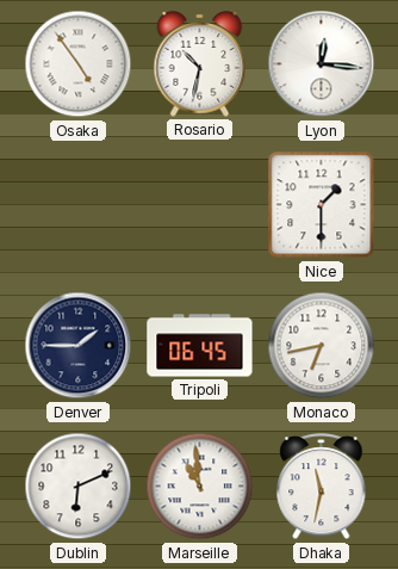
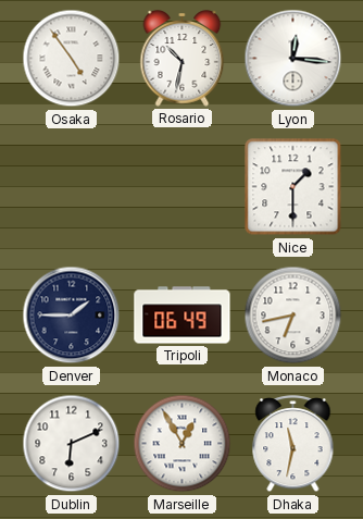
Tripoli: 06:45 -> 06:49 (183, 316)
Marseille: 10:59 -> 12:55 (183, 444)
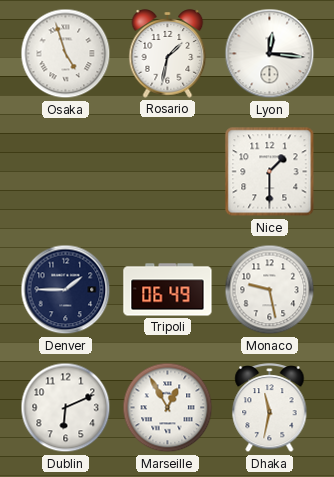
Osaka: 4:54 -> 4:57 (66, 54)
Rosario: 10:32 -> 1:32 (168, 54)
Monaco: 6:43 -> 9:28 (270, 290)
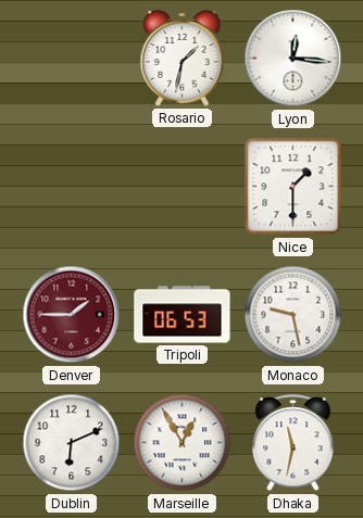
Osaka: 4:57 -> none (66, 54)
Denver dial: navy -> burgundy (72, 315)
Tripoli: 06:49 -> 06:53 (183, 315)
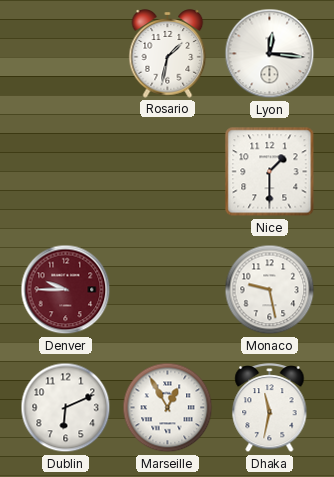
Denver: 1:45 -> 9:45 (66, 290)
Tripoli: 06:53 -> none (183, 315)
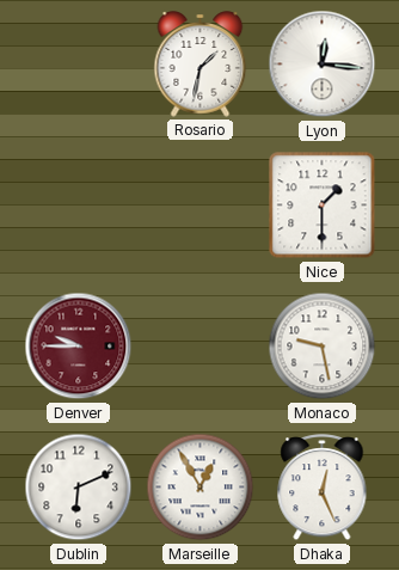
Dhaka: 11:32 -> 12:26 (323, 488)
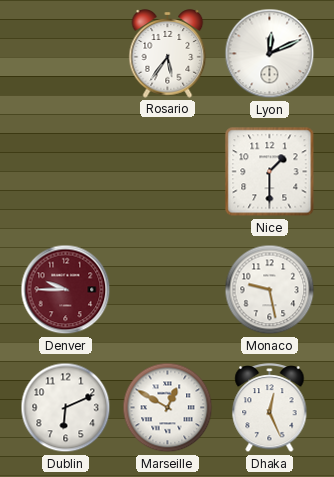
Rosario: 1:32 -> 5:36 (168, 54)
Lyon: 12:16 -> 12:11 (270, 54)
Marseille: 12:55 -> 12:50 (168, 408)
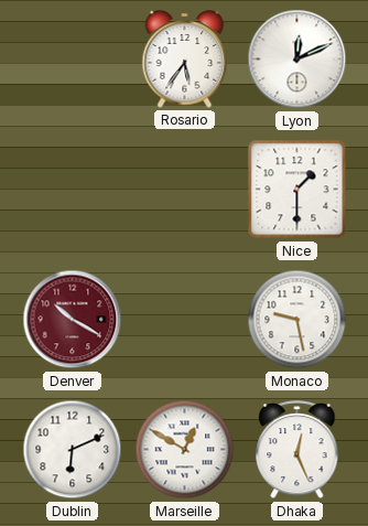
Denver: 9:45 -> 10:20 (73, 320)
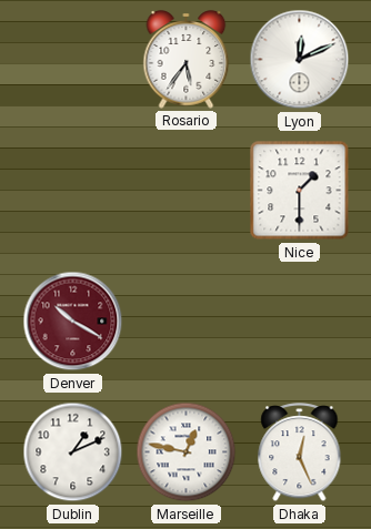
Monaco: 9:28 -> none (297, 320)
Dublin: 6:11 -> 1:11 (73, 452)
Marseille: 12:50 -> 12:47 (187, 452)
